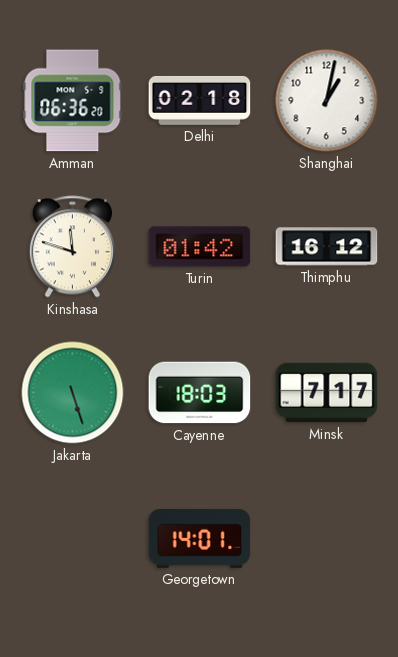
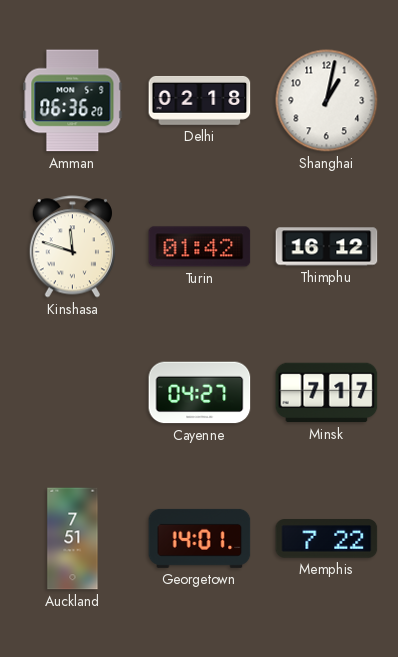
Jakarta: 5:27 -> none (73, 393)
Cayenne: 18:03 -> 04:27 (200, 393)
Auckland: none -> 7:51 (73, 539)
Memphis: none -> 7:22 (327, 539)
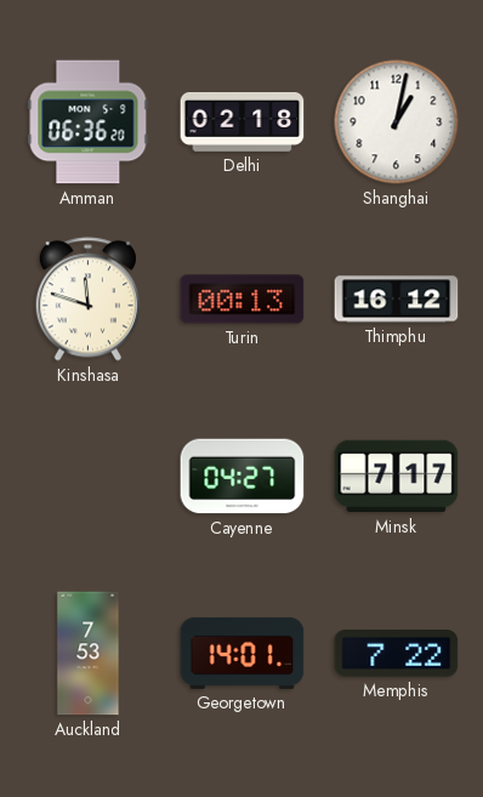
Turin: 01:42 -> 00:13 (243, 300)
Auckland: 7:51 -> 7:53 (89, 654)
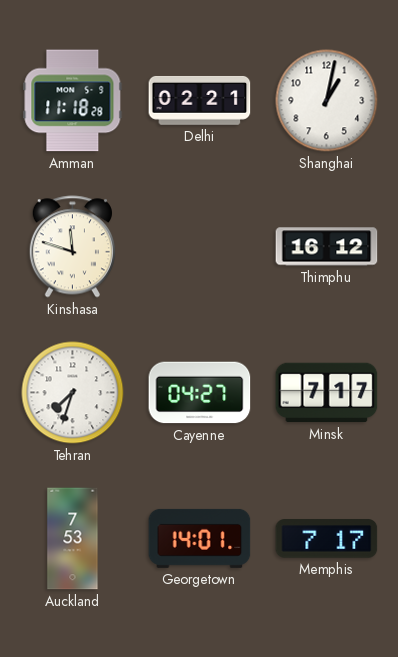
Amman: 06:36 -> 11:18 (73, 101)
Delhi: 02:18 -> 02:21 (200, 100)
Turin: 00:13 -> none (243, 300)
Tehran: none -> 7:33 (73, 393)
Memphis: 7:22 -> 7:17 (327, 539)
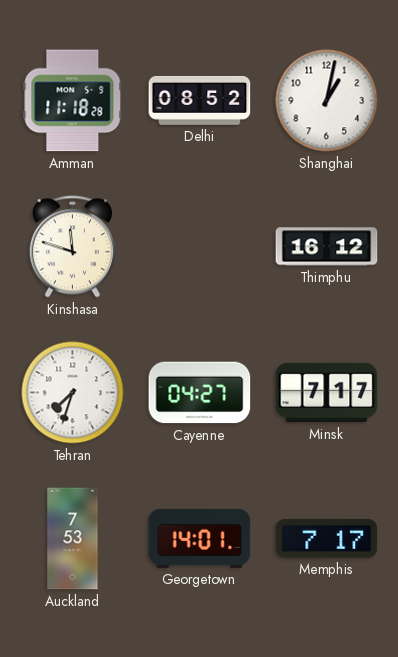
Delhi: 02:21 -> 08:52 (200, 100)
